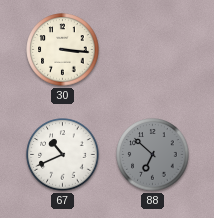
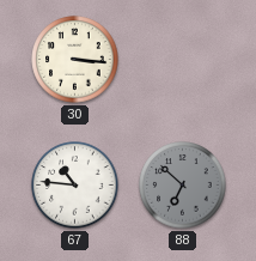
67: 10:41 -> 10:46 (75, 186)
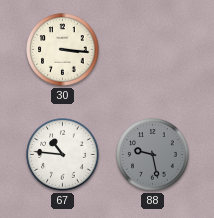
88: 6:52 -> 9:28 (153, 155)
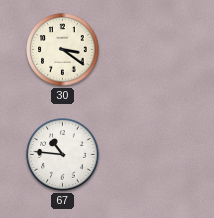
30: 3:16 -> 3:21 (63, 50)
88: 9:28 -> none (153, 155)
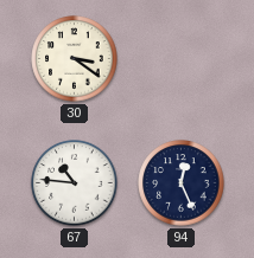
94: none -> 12:26 (182, 183)
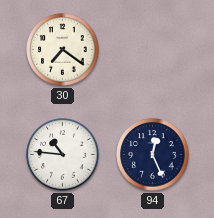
30: 3:21 -> 7:21 (63, 50)
